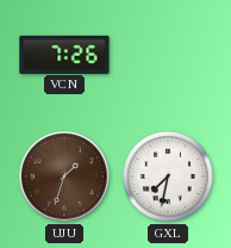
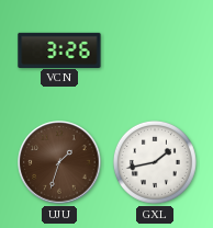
VCN: 7:26 -> 3:26 (59, 49)
GXL: 7:32 -> 1:43 (155, 162)
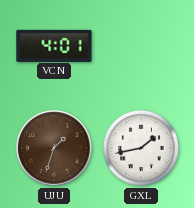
VCN: 3:26 -> 4:01 (54, 45)
